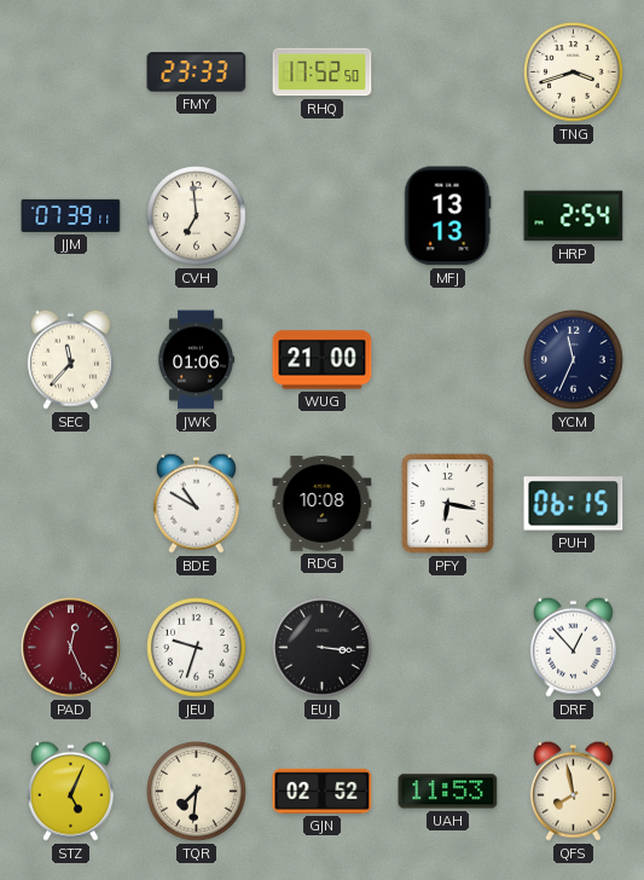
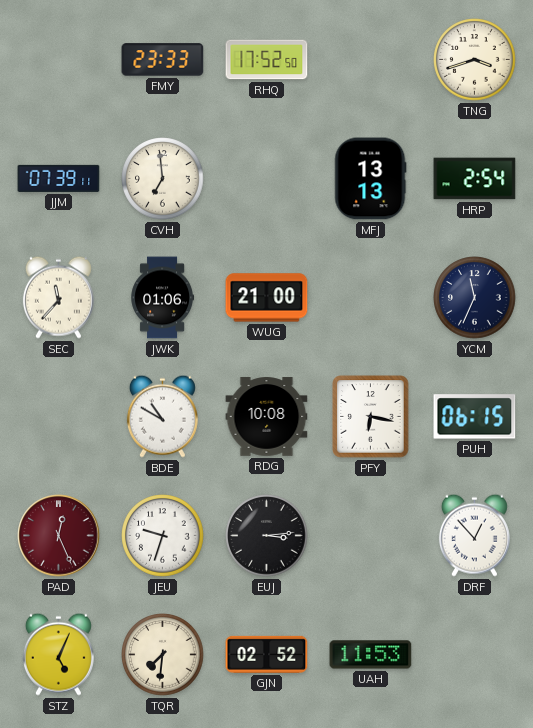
EUJ: 3:16 -> 3:14 (267, 536)
QFS: 7:58 -> none (573, 791)
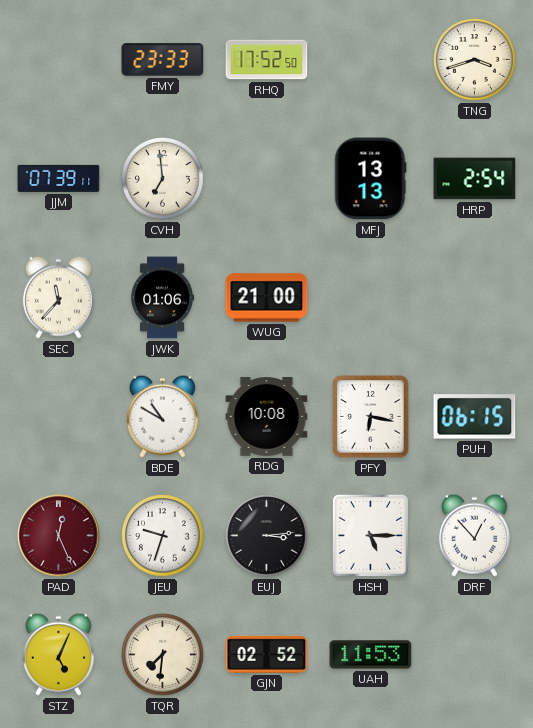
YCM: 11:34 -> none (475, 298)
HSH: none -> 5:15 (370, 535)
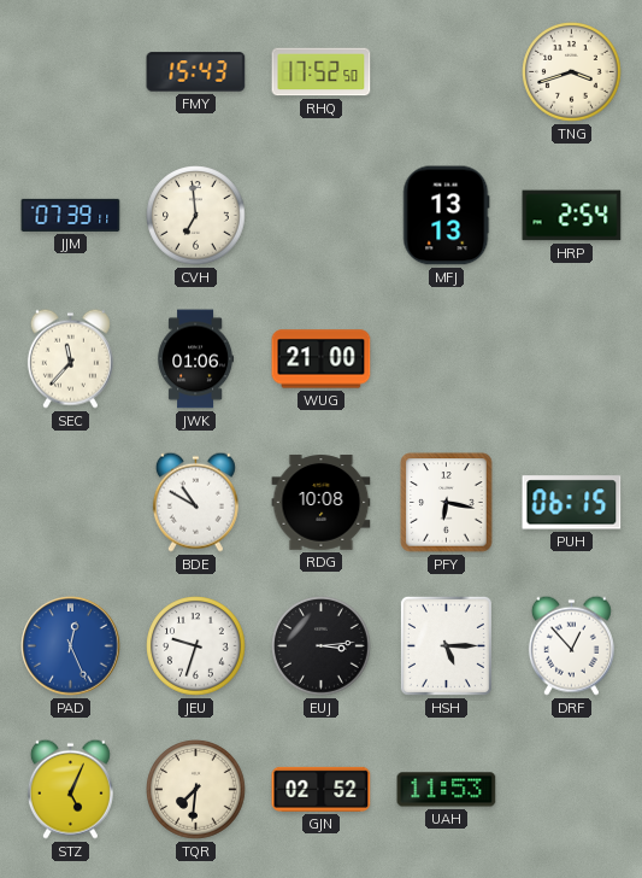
FMY: 23:33 -> 15:43 (196, 72)
PAD dial: burgundy -> blue (71, 646)
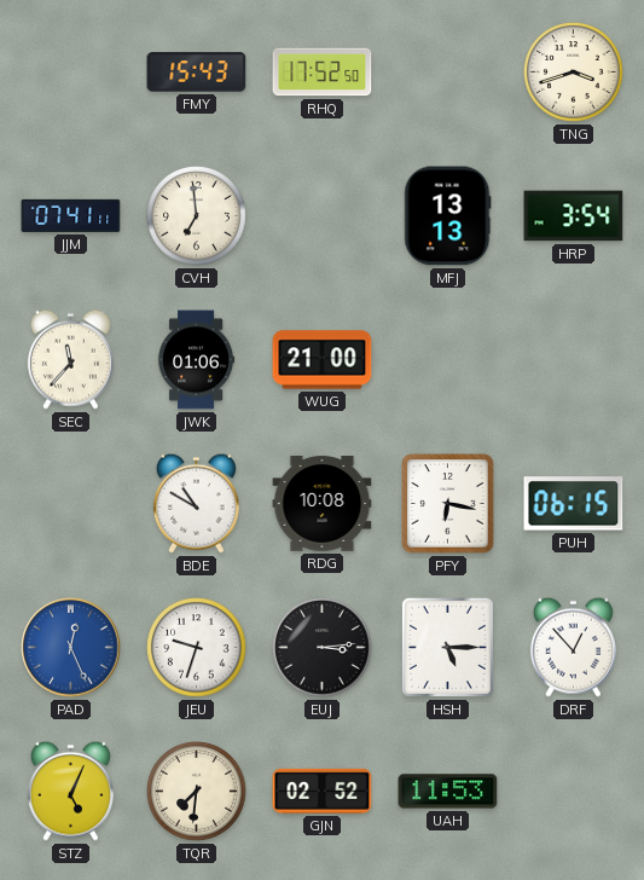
JJM: 07:39 -> 07:41 (71, 215)
HRP: 2:54 -> 3:54 (574, 216)
